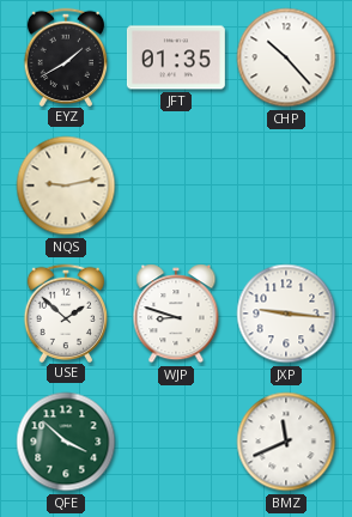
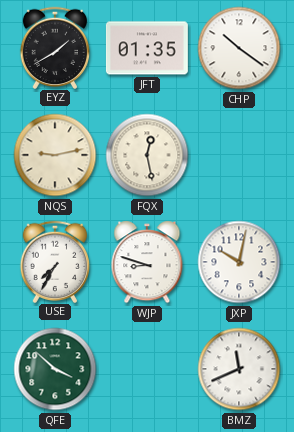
CHP: 10:23 -> 10:21 (239, 48)
FQX: none -> 12:28 (147, 155)
USE: 1:52 -> 7:35 (54, 261)
JXP: 9:16 -> 10:02 (239, 262)
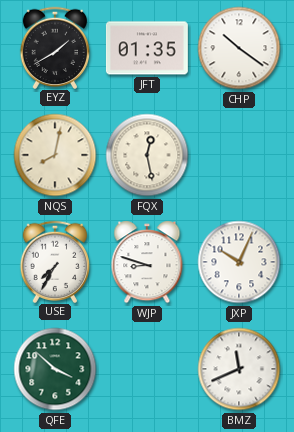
NQS: 9:13 -> 8:02 (55, 155)
JXP: 10:02 -> 10:04 (239, 262)
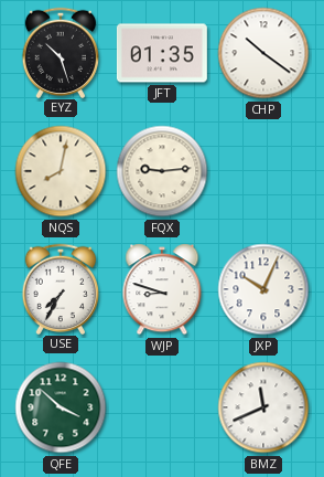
EYZ: 1:40 -> 10:27 (60, 52)
FQX: 12:28 -> 9:14 (162, 171)
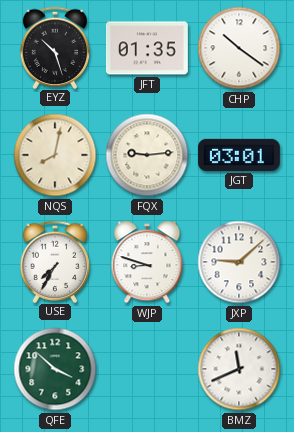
JGT: none -> 03:01 (239, 155)
JXP: 10:04 -> 9:08 (239, 262)
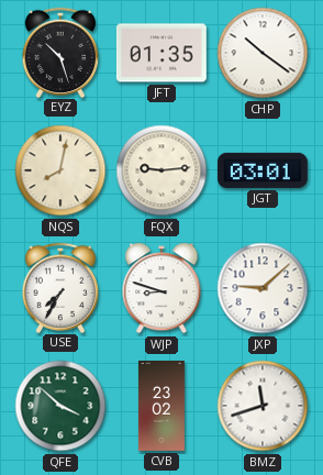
CVB: none -> 23:02 (161, 406)
BMZ: 11:41 -> 11:42 (263, 406)
